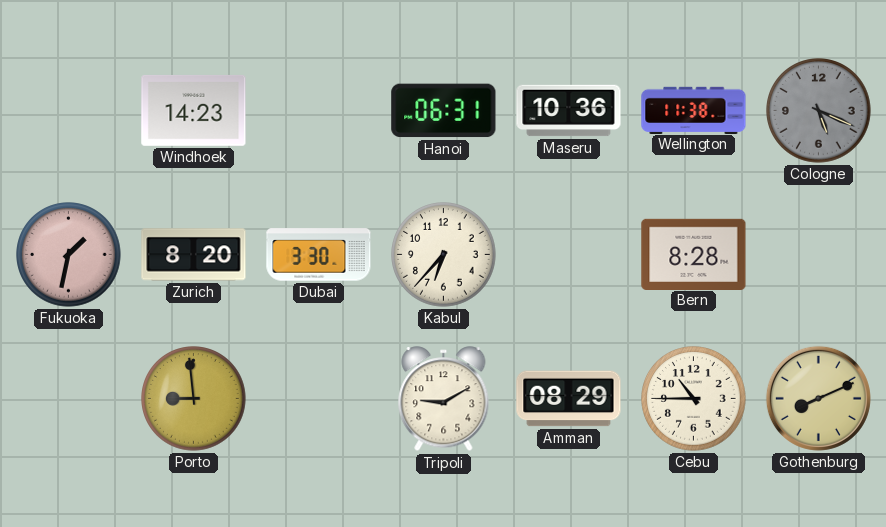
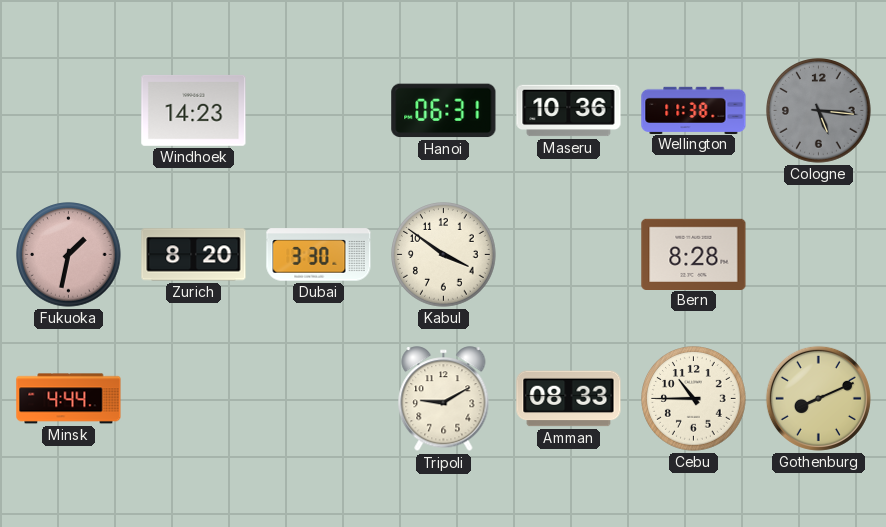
Cologne: 5:19 -> 5:16 (819, 111)
Kabul: 6:37 -> 3:51 (444, 255)
Minsk: none -> 4:44 (69, 399)
Porto: 8:59 -> none (194, 399)
Amman: 08:29 -> 08:33 (569, 399)
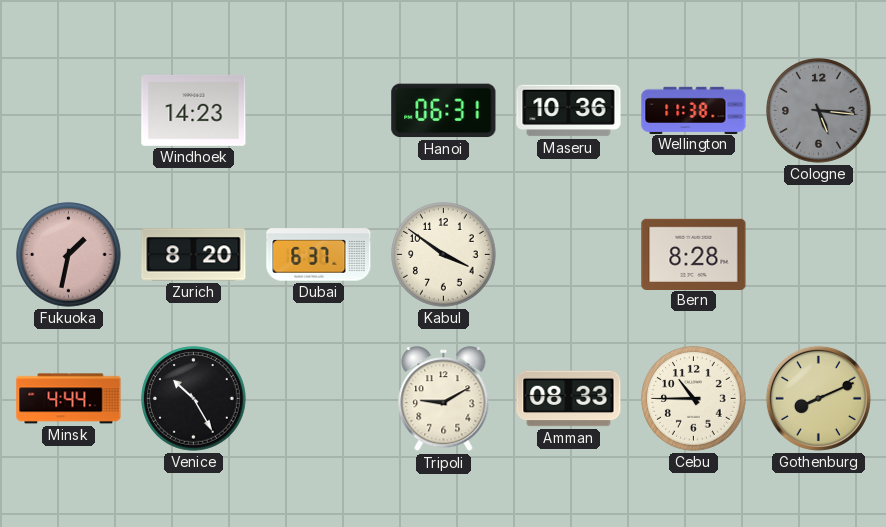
Dubai: 3:30 -> 6:37 (319, 255)
Venice: none -> 10:25 (194, 399)
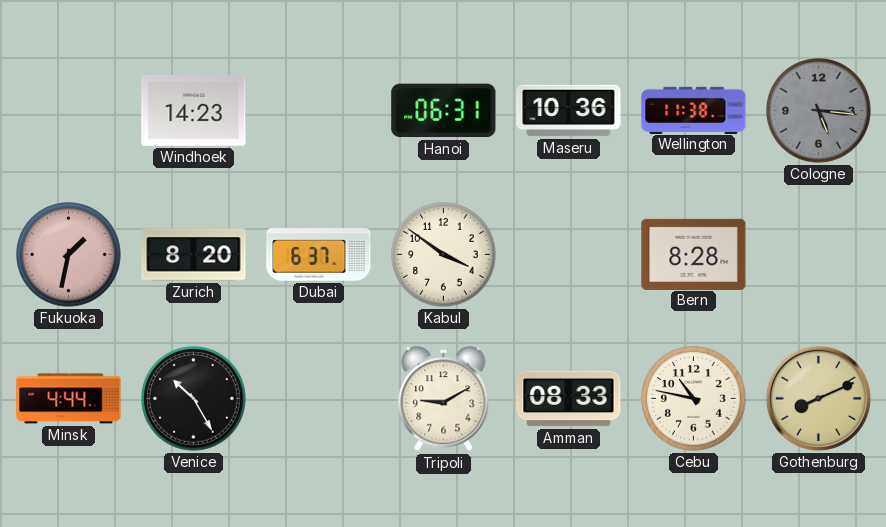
Cebu: 10:45 -> 10:47 (694, 399)
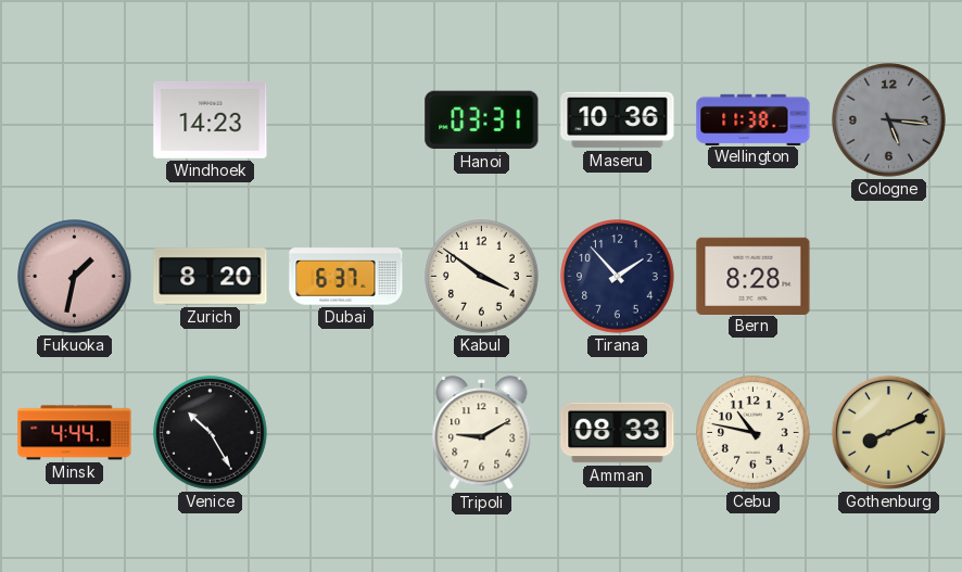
Hanoi: 06:31 -> 03:31 (482, 120)
Tirana: none -> 1:53 (618, 277)
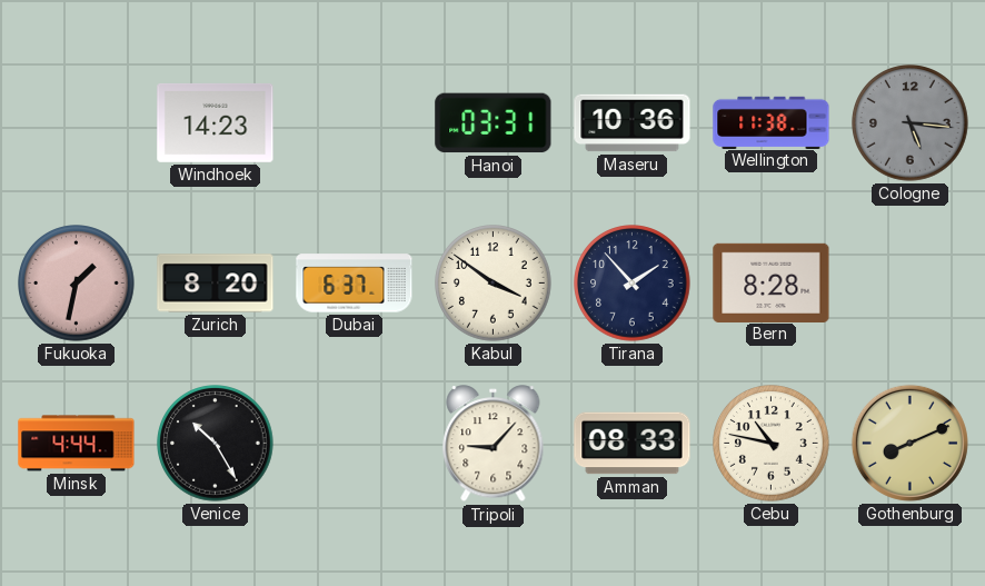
Tripoli: 9:10 -> 9:07 (494, 444)
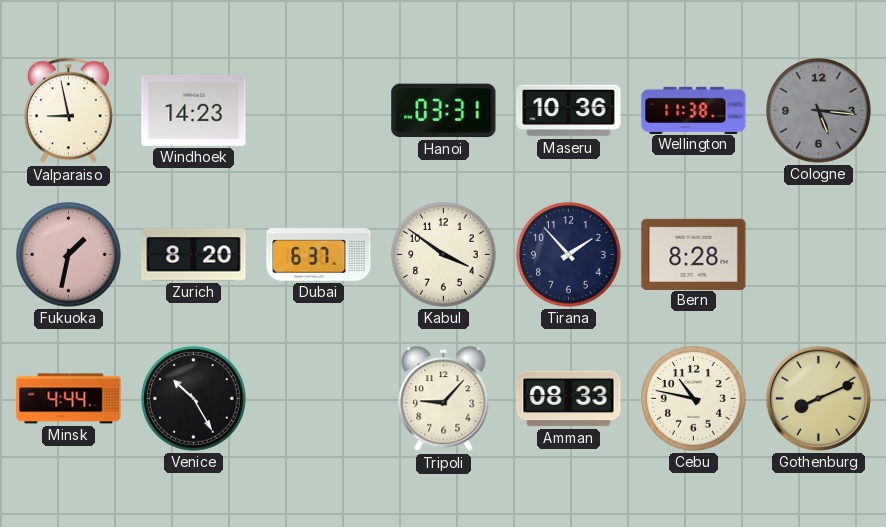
Valparaiso: none -> 8:58 (68, 111)
